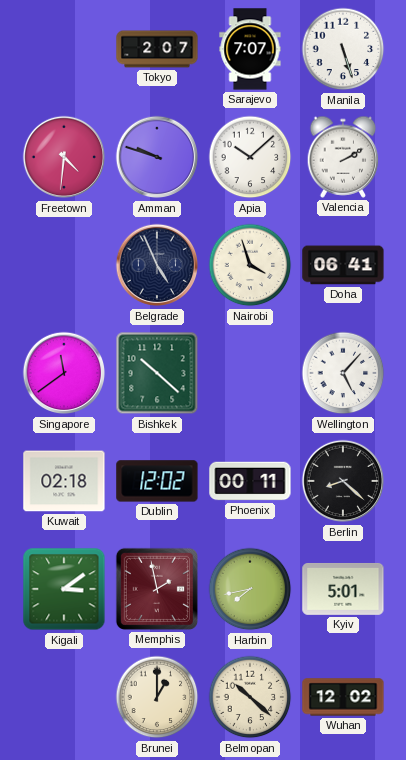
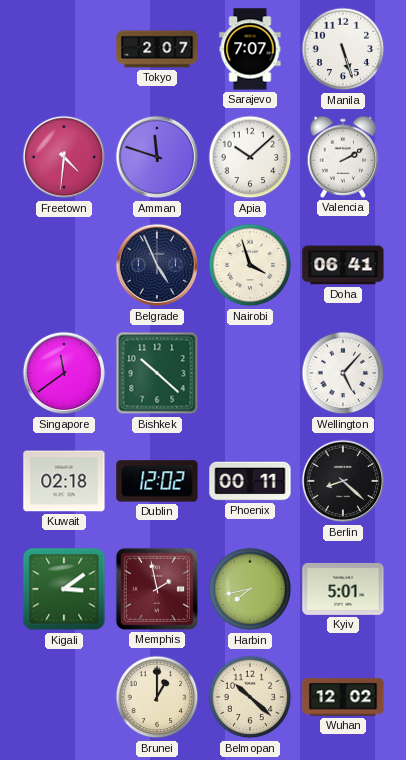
Amman: 9:48 -> 11:48 (157, 157)
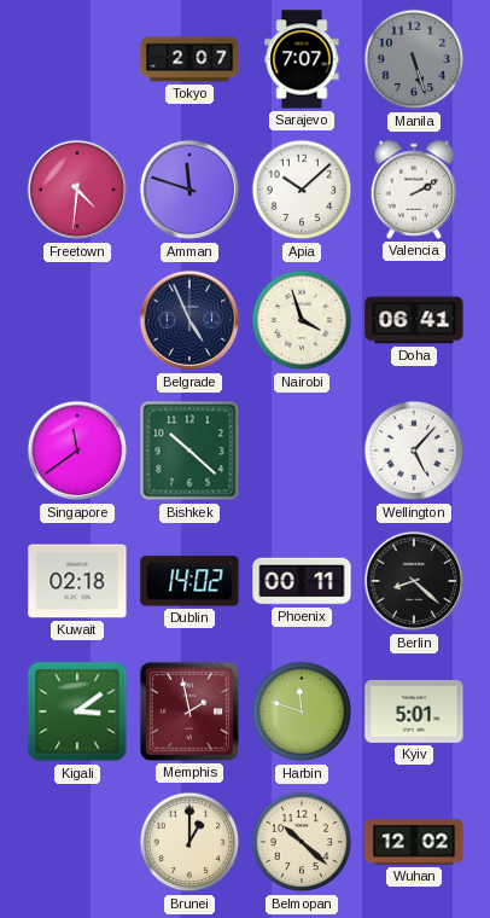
Manila dial: white -> grey (414, 59)
Dublin: 12:02 -> 14:02 (189, 581)
Harbin: 7:43 -> 11:48 (302, 711)
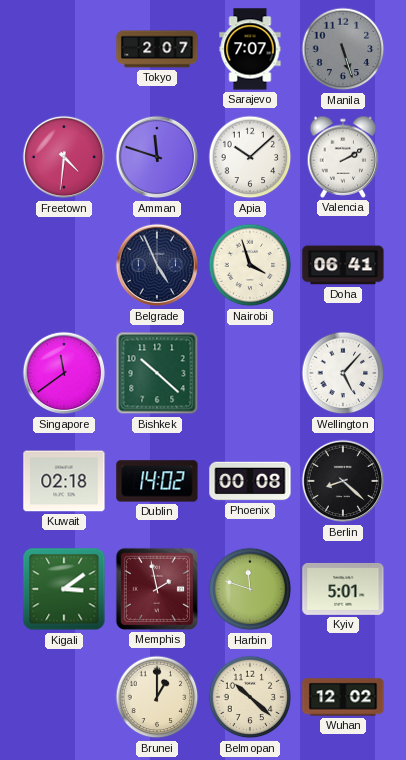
Phoenix: 00:11 -> 00:08 (250, 481)
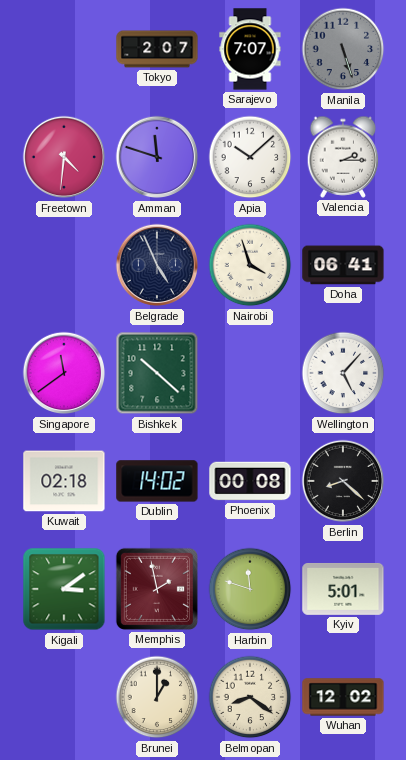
Valencia: 2:10 -> 2:15 (343, 157)
Belmopan: 10:22 -> 8:21 (250, 697)
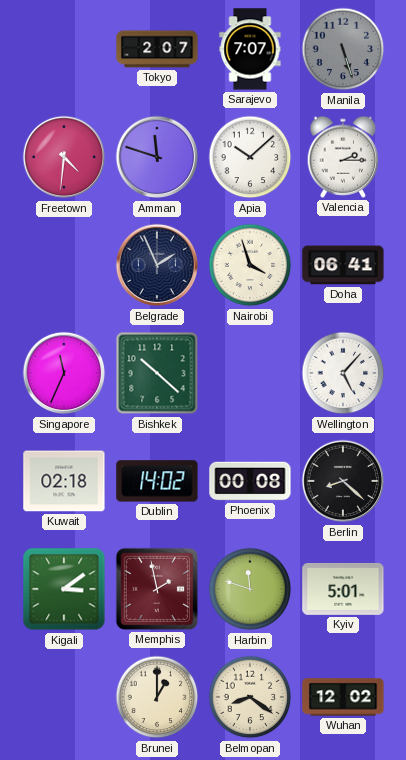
Belgrade: 4:56 -> 1:56 (157, 265)
Singapore: 11:39 -> 11:34 (64, 373)
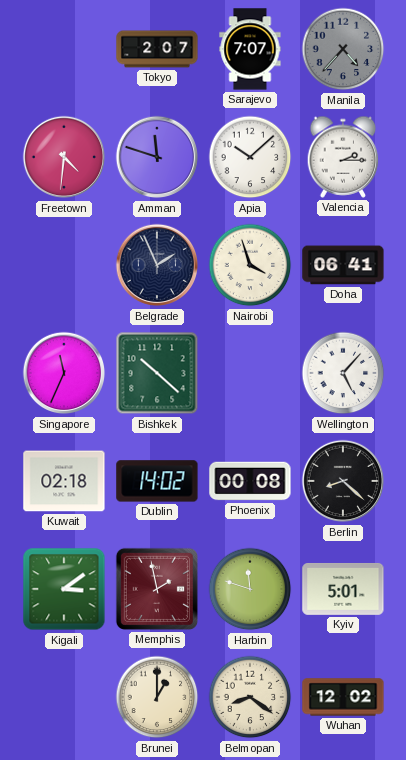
Manila: 5:27 -> 4:37 (343, 49)
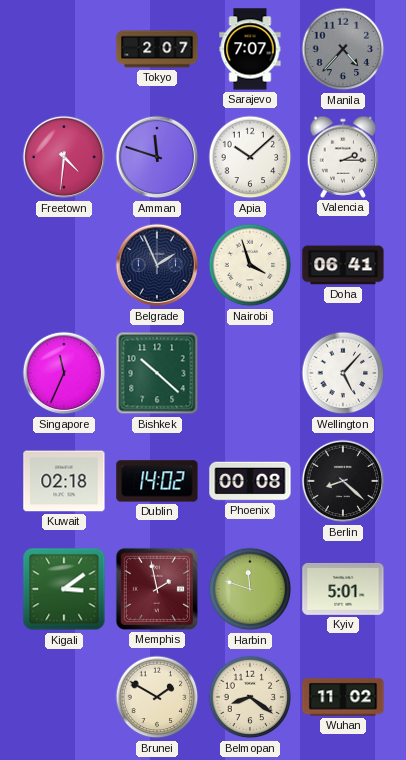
Brunei: 1:00 -> 1:50 (157, 697)
Wuhan: 12:02 -> 11:02 (343, 697)
